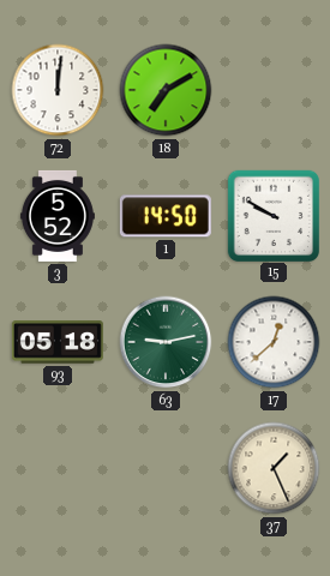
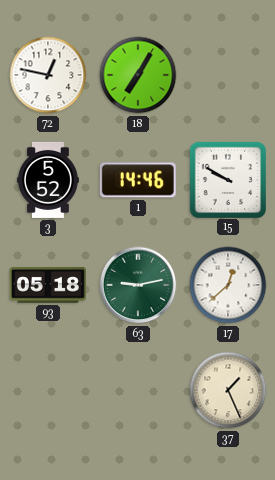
72: 12:01 -> 12:47 (48, 75)
18: 7:10 -> 7:05 (138, 75)
1: 14:50 -> 14:46 (138, 180)
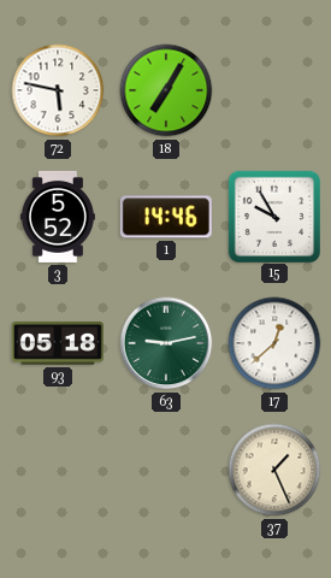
72: 12:47 -> 5:47 (58, 90)
15: 9:50 -> 9:55 (273, 216)
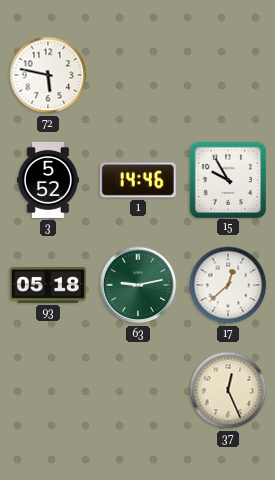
18: 7:05 -> none (166, 90)
37: 1:26 -> 12:26 (228, 390)
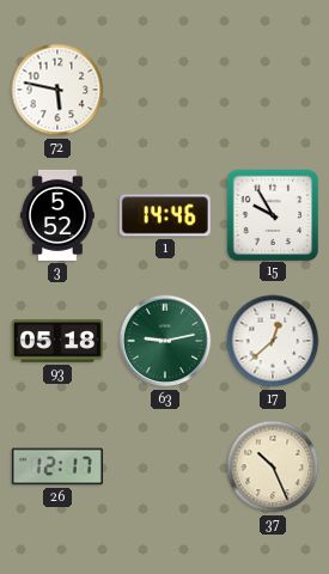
26: none -> 12:17 (57, 466)
37: 12:26 -> 10:26 (273, 466)
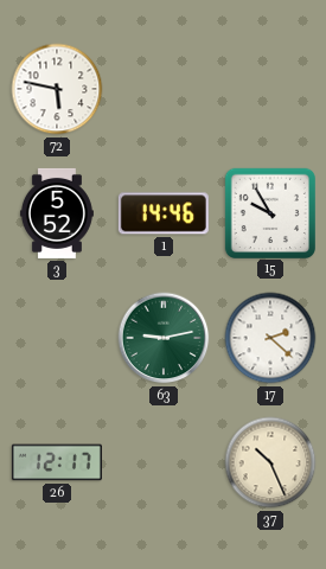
93: 05:18 -> none (57, 341)
17: 12:38 -> 2:22 (270, 338)
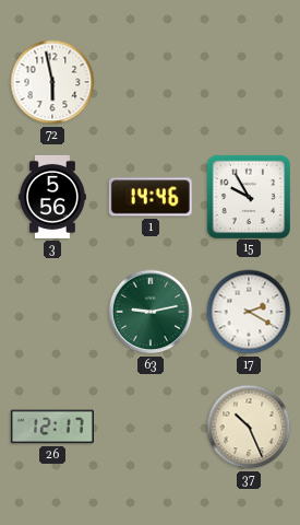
72: 5:47 -> 5:58 (52, 82)
3: 5:52 -> 5:56 (52, 197)
17: 2:22 -> 2:20 (249, 312)
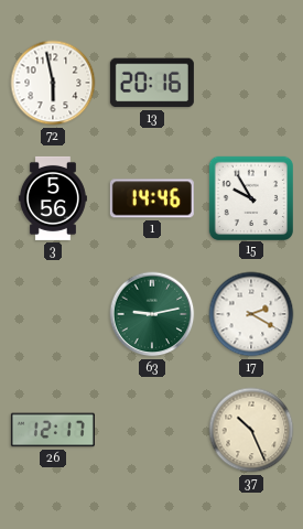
13: none -> 20:16 (152, 83)
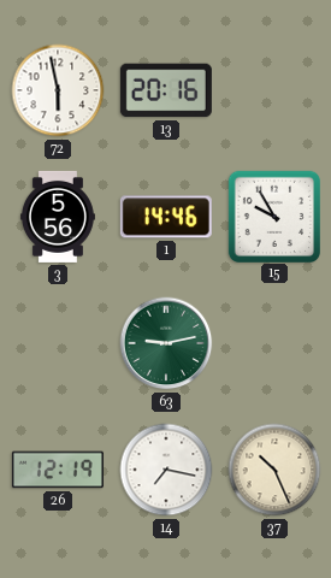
17: 2:20 -> none (251, 314)
26: 12:17 -> 12:19 (58, 470)
14: none -> 7:17 (166, 470)
